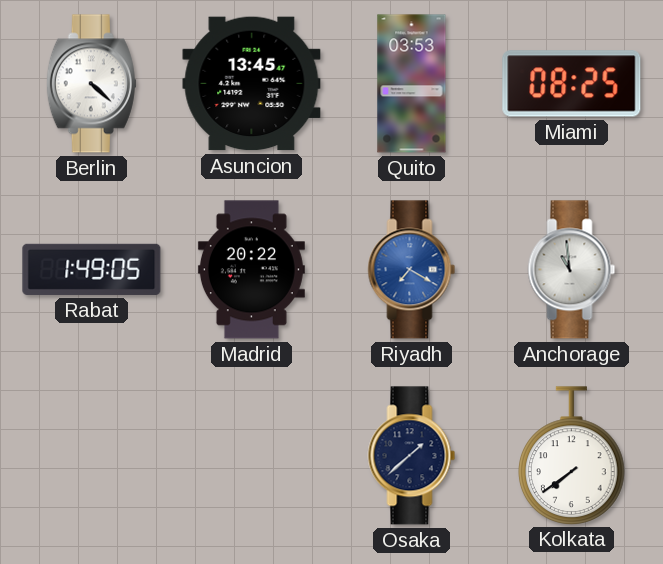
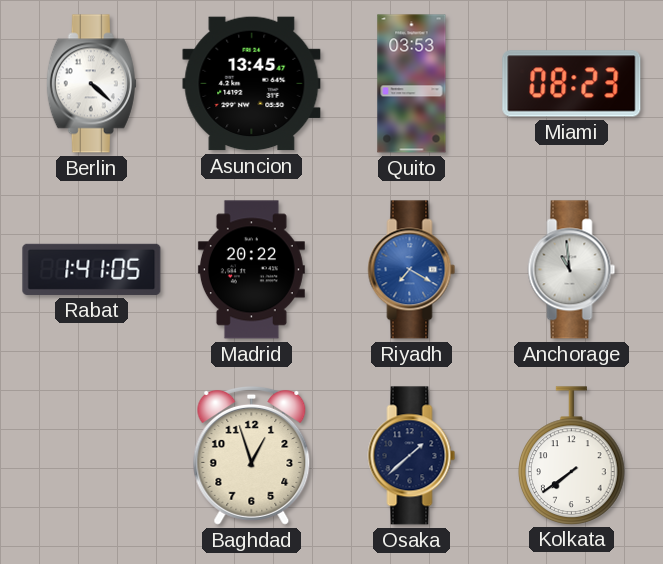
Miami: 08:25 -> 08:23 (572, 84)
Rabat: 1:49 -> 1:41 (92, 269)
Baghdad: none -> 12:57 (252, 455)
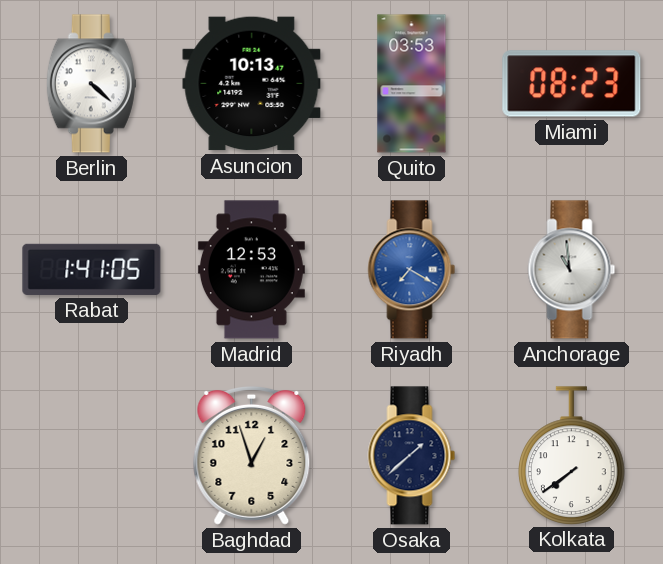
Asuncion: 13:45 -> 10:13 (252, 84)
Madrid: 20:22 -> 12:53 (251, 270)
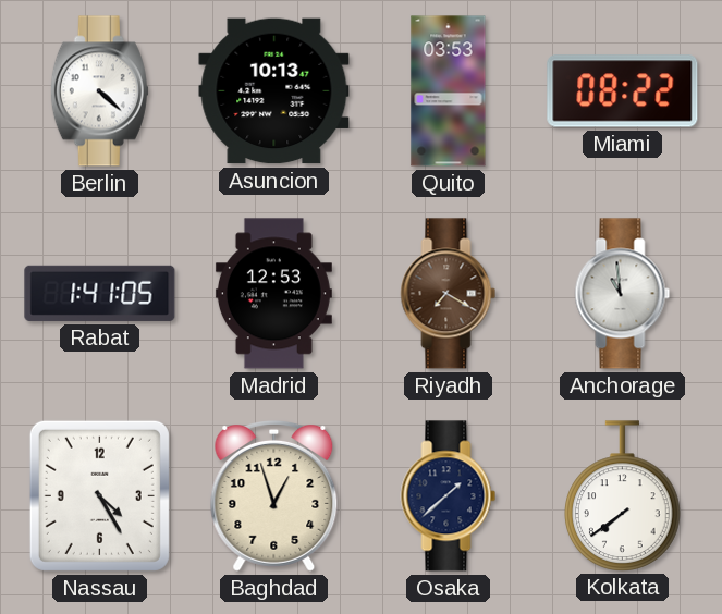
Miami: 08:23 -> 08:22 (623, 91)
Riyadh dial: blue -> brown (449, 294)
Nassau: none -> 4:25 (99, 495)
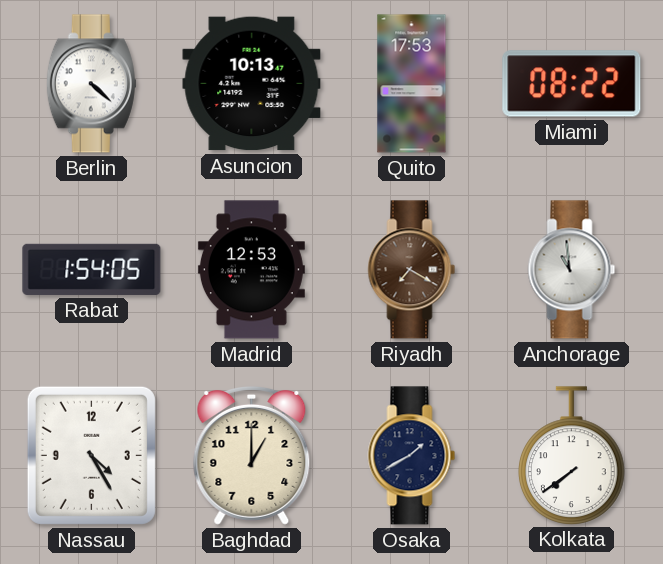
Quito: 03:53 -> 17:53 (412, 84)
Rabat: 1:41 -> 1:54 (92, 269)
Baghdad: 12:57 -> 1:00 (252, 455)
Osaka: 1:38 -> 1:40 (412, 456)
